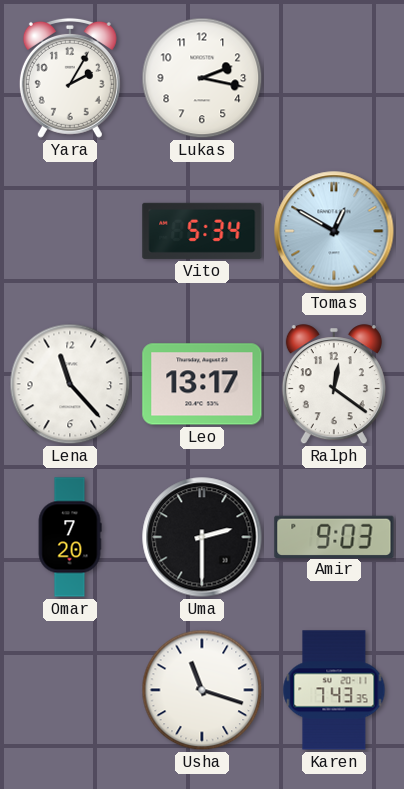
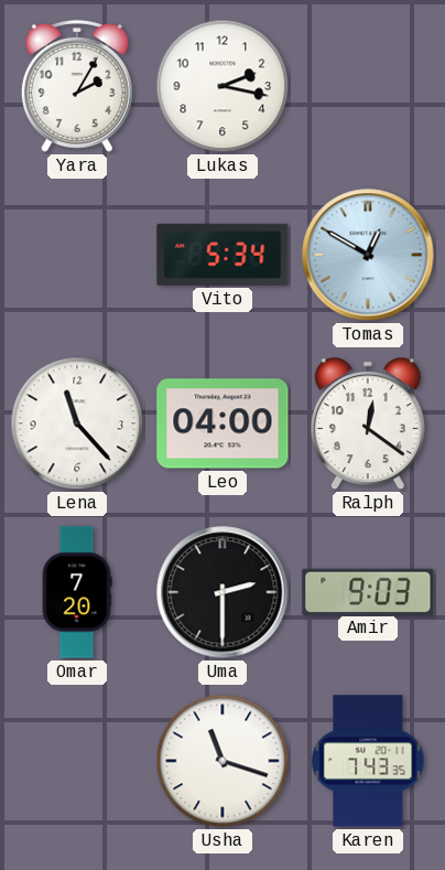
Leo: 13:17 -> 04:00 (223, 423)
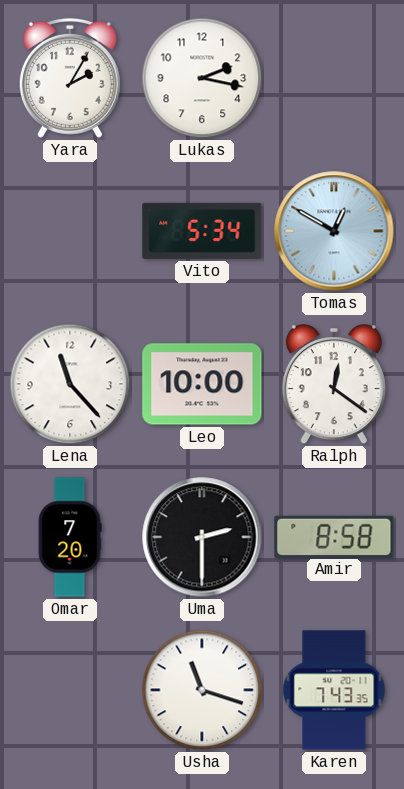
Leo: 04:00 -> 10:00 (202, 384)
Amir: 9:03 -> 8:58 (334, 536)
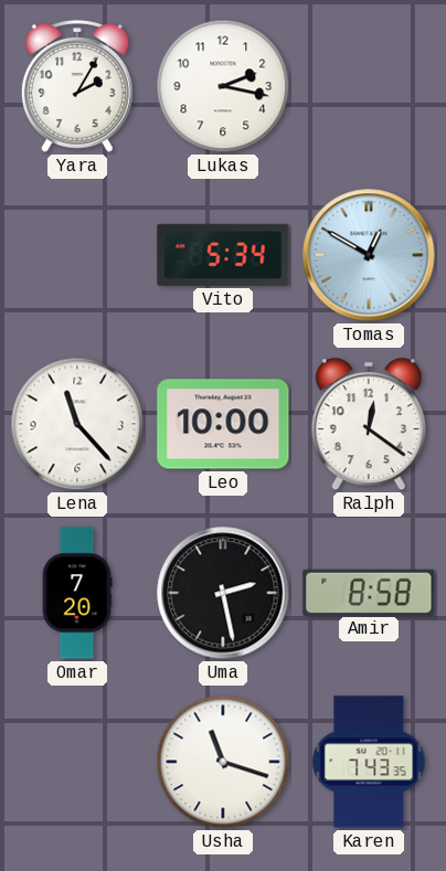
Uma: 2:30 -> 2:28 (223, 593)
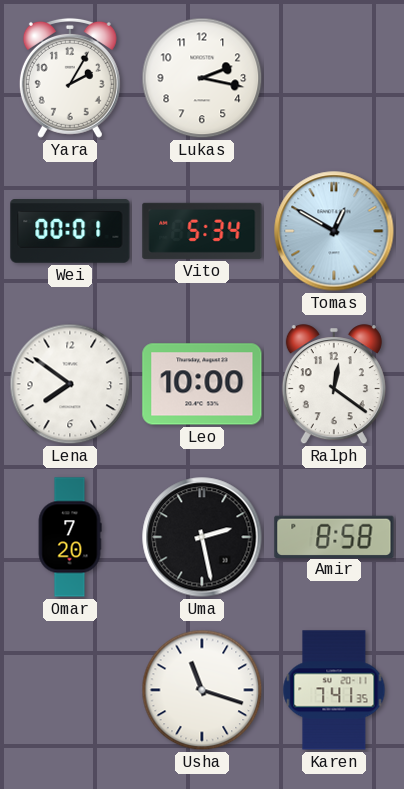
Wei: none -> 00:01 (70, 231)
Lena: 11:23 -> 7:51 (70, 384)
Karen: 7:43 -> 7:41 (334, 690)
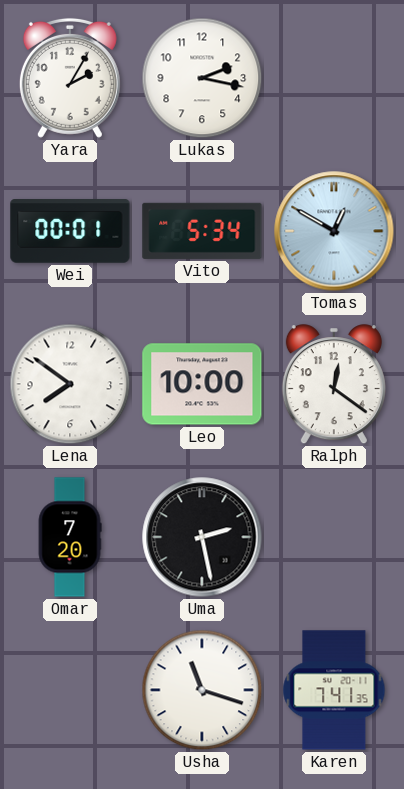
Amir: 8:58 -> none (334, 536)
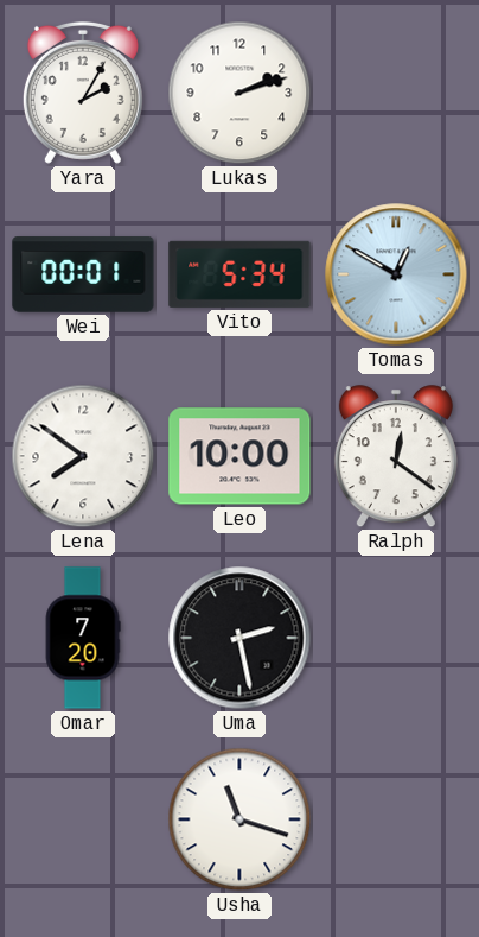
Lukas: 2:17 -> 2:12 (239, 93)
Karen: 7:41 -> none (334, 690)
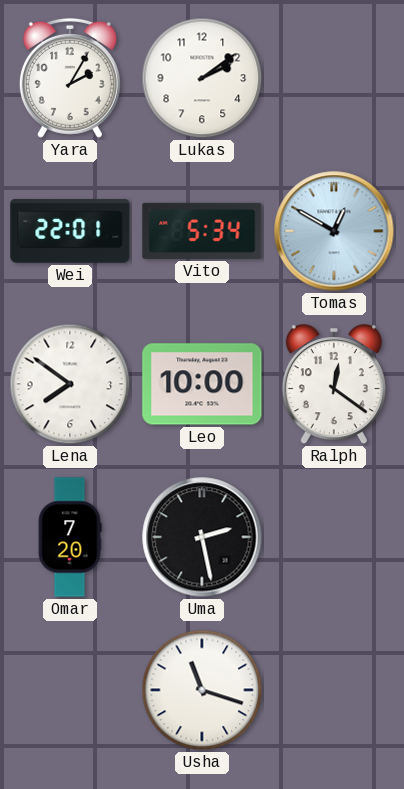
Lukas: 2:12 -> 2:09 (202, 78)
Wei: 00:01 -> 22:01 (70, 231)
